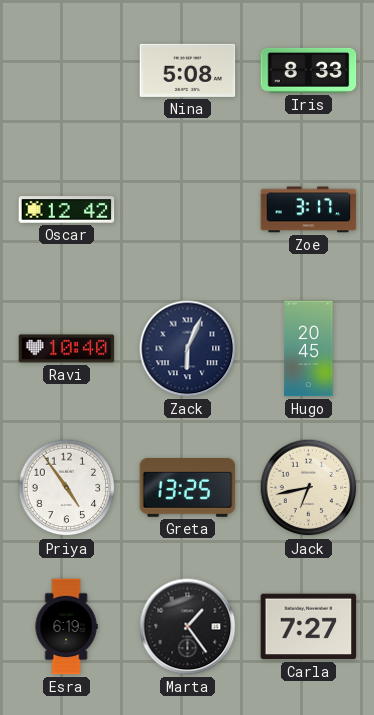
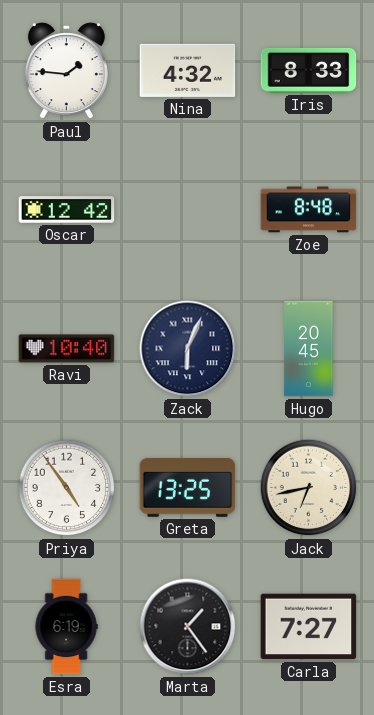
Paul: none -> 1:46 (66, 71)
Nina: 5:08 -> 4:32 (188, 70)
Zoe: 3:17 -> 8:48 (309, 210)
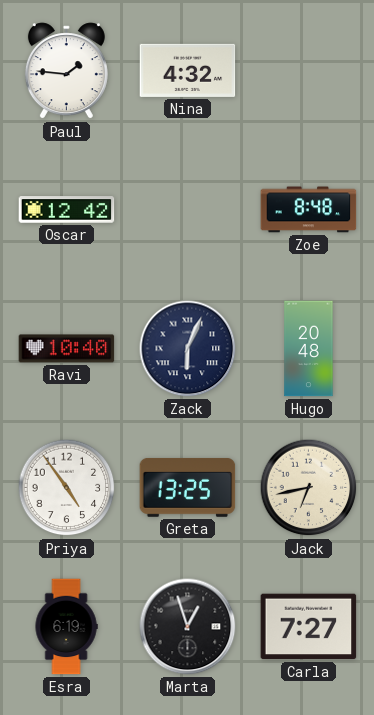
Iris: 8:33 -> none (309, 70)
Hugo: 20:45 -> 20:48 (309, 349)
Marta: 1:24 -> 12:57 (188, 627)
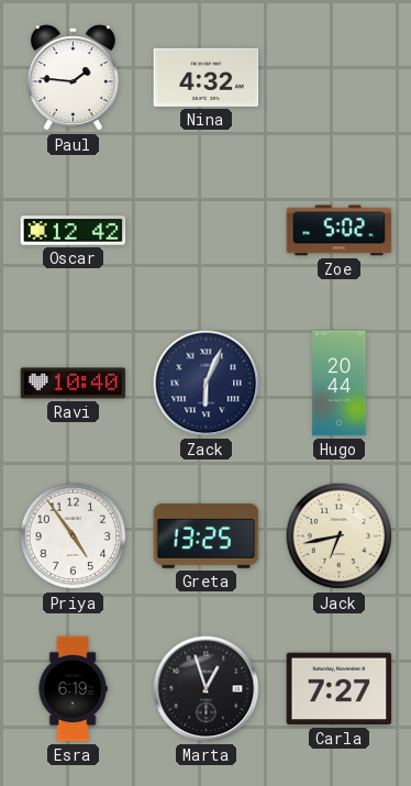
Zoe: 8:48 -> 5:02 (340, 231)
Hugo: 20:48 -> 20:44 (340, 384)
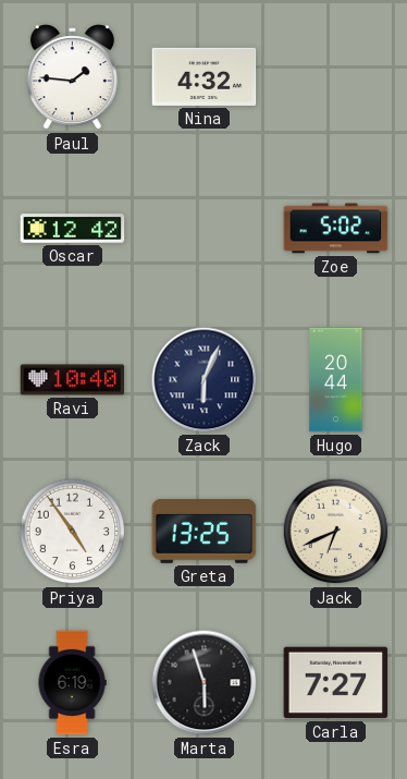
Jack: 6:43 -> 6:41 (336, 532)
Marta: 12:57 -> 5:57 (205, 683)
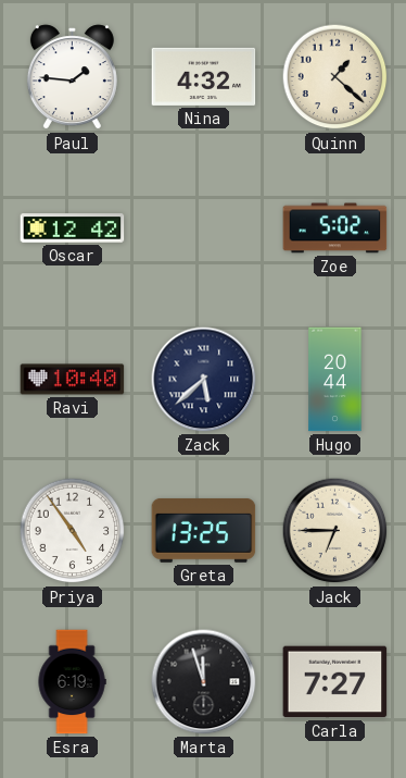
Quinn: none -> 1:22 (335, 77)
Zack: 6:04 -> 5:38 (204, 380)
Jack: 6:41 -> 6:45 (335, 531)
Marta: 5:57 -> 11:57 (204, 682)
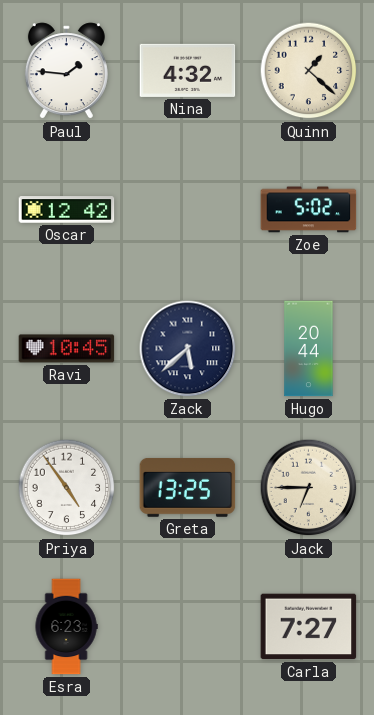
Ravi: 10:40 -> 10:45 (67, 349)
Esra: 6:19 -> 6:23 (66, 627)
Marta: 11:57 -> none (204, 682)
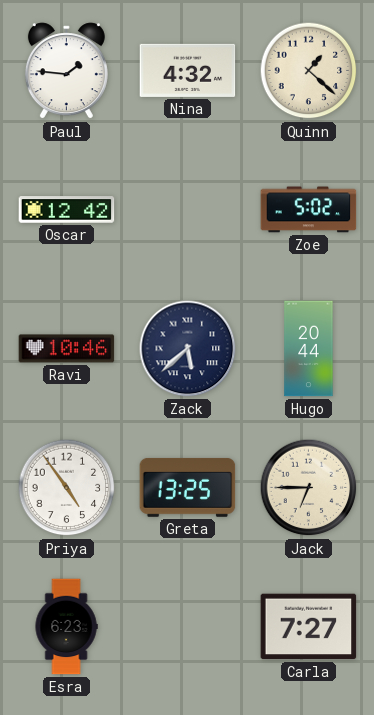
Ravi: 10:45 -> 10:46 (67, 349)
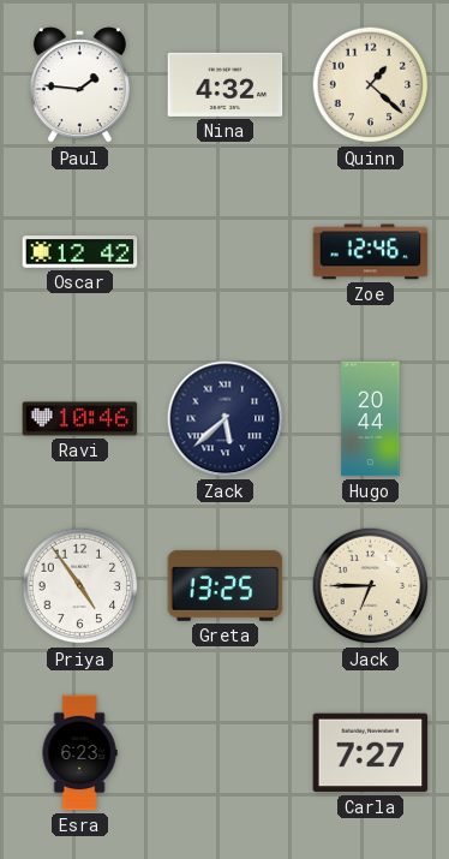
Zoe: 5:02 -> 12:46 (371, 252)
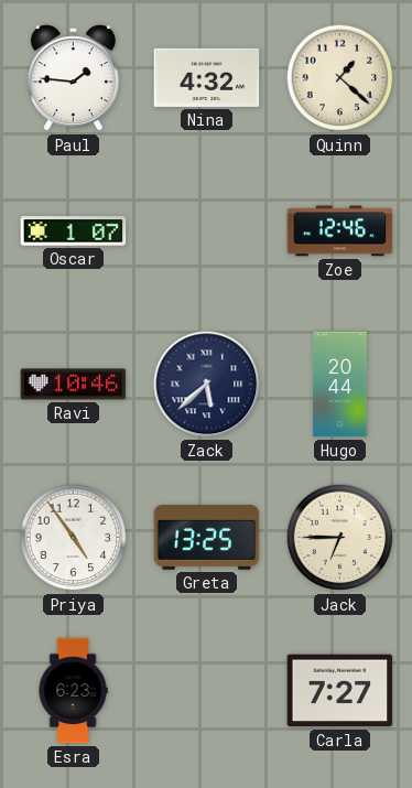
Oscar: 12:42 -> 1:07 (74, 231)
